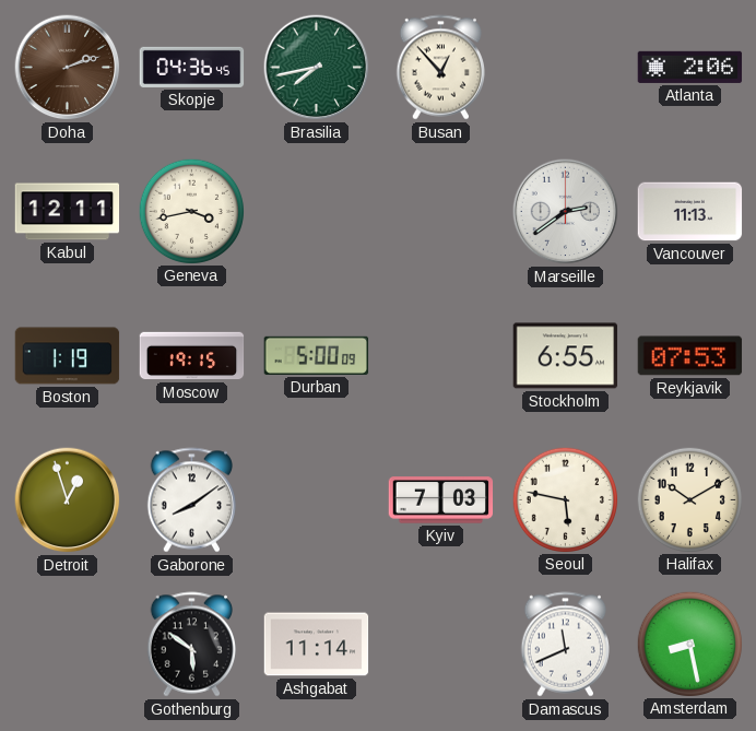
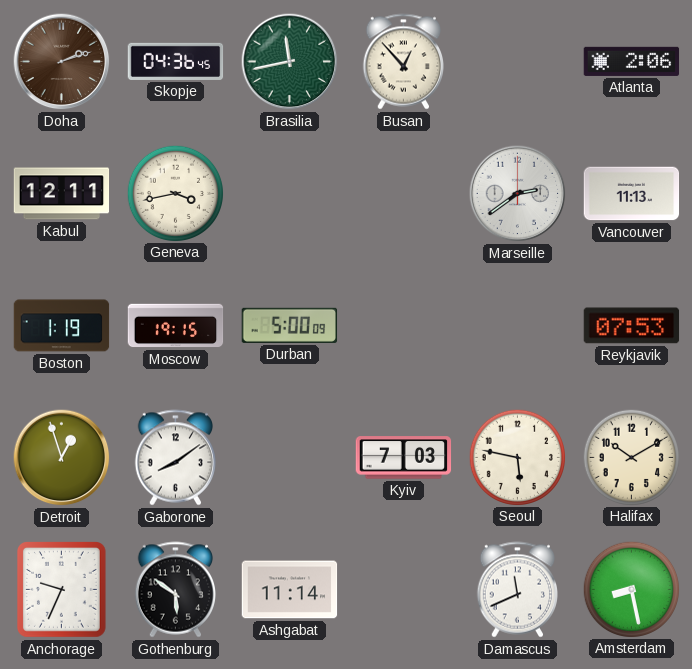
Brasilia: 7:43 -> 11:43 (290, 62)
Stockholm: 6:55 -> none (566, 356)
Anchorage: none -> 9:34 (62, 590)
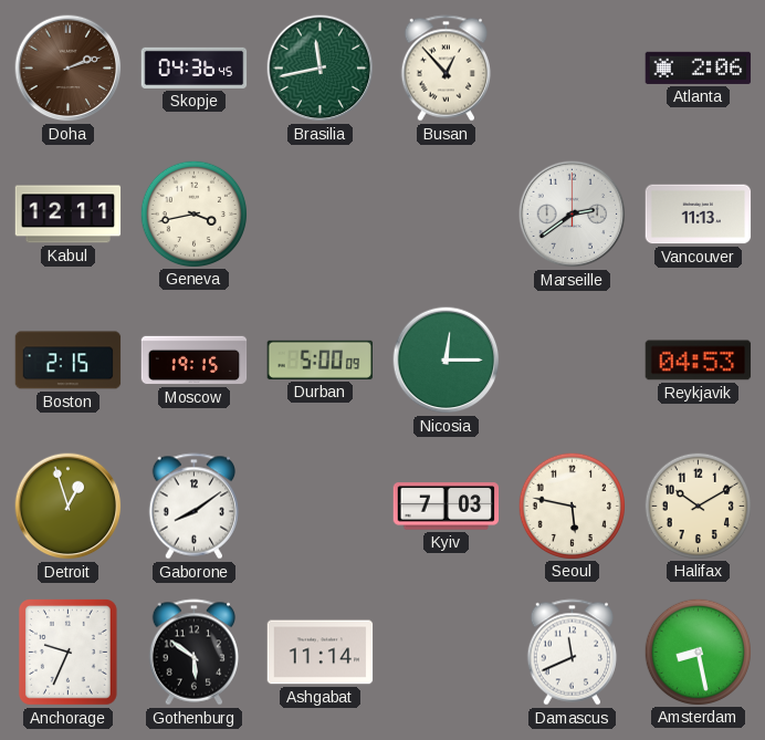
Boston: 1:19 -> 2:15 (69, 361)
Nicosia: none -> 12:15 (447, 361)
Reykjavik: 07:53 -> 04:53 (699, 361)
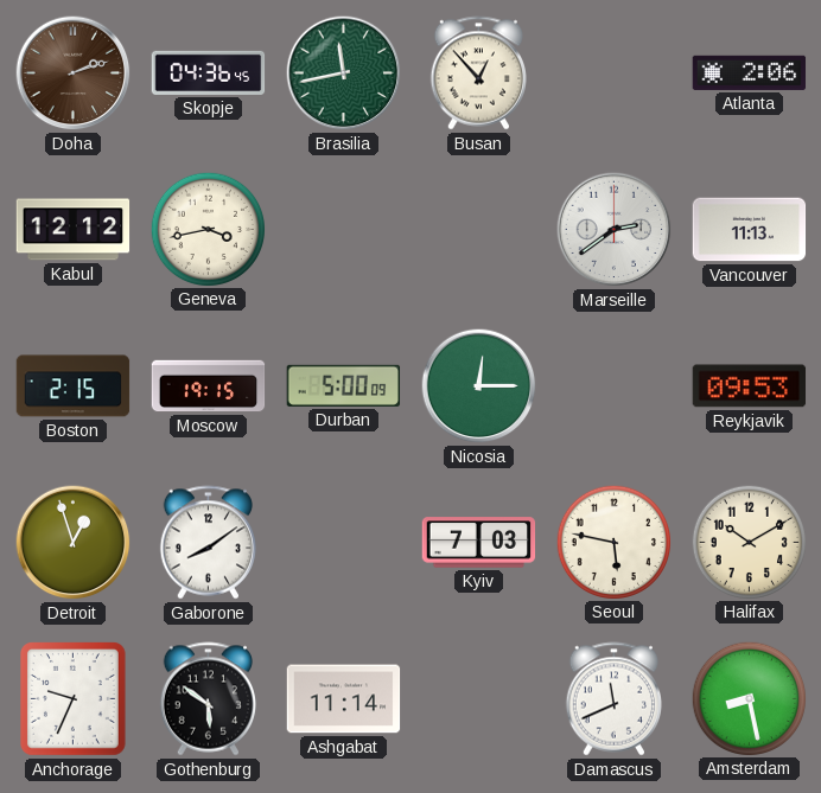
Kabul: 12:11 -> 12:12 (74, 230)
Reykjavik: 04:53 -> 09:53 (750, 386)
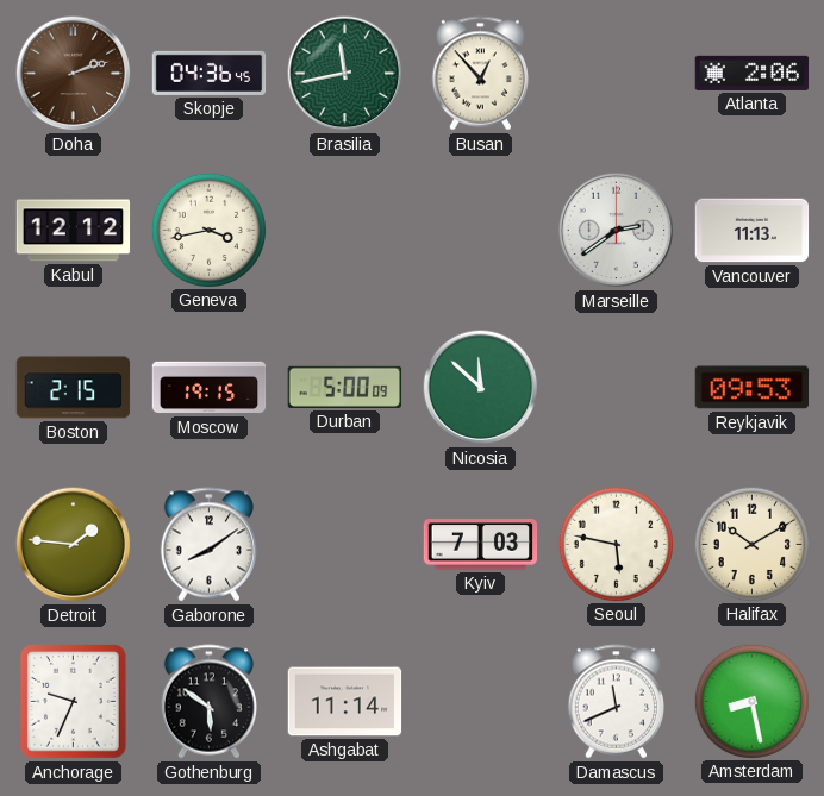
Nicosia: 12:15 -> 11:52 (481, 388)
Detroit: 12:57 -> 1:46 (74, 545)
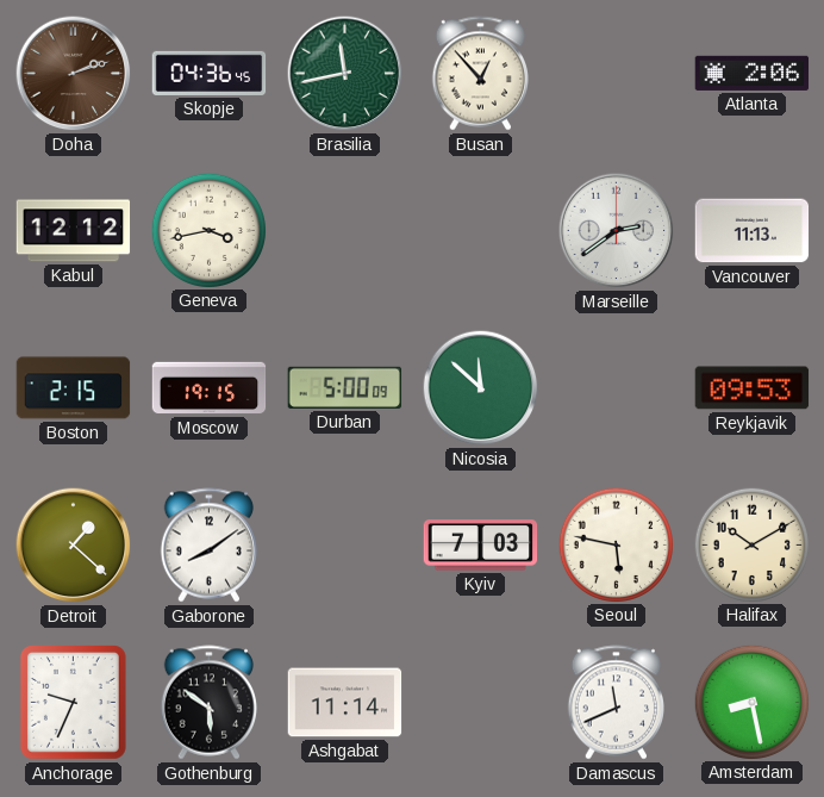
Detroit: 1:46 -> 1:22 (74, 546)
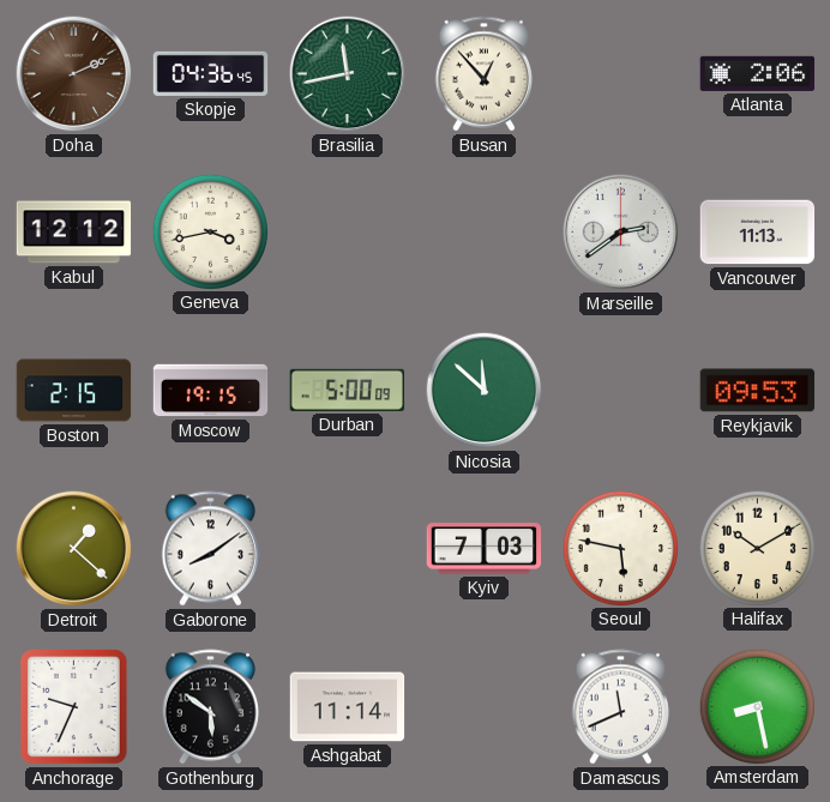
Doha: 2:12 -> 2:11 (74, 74)
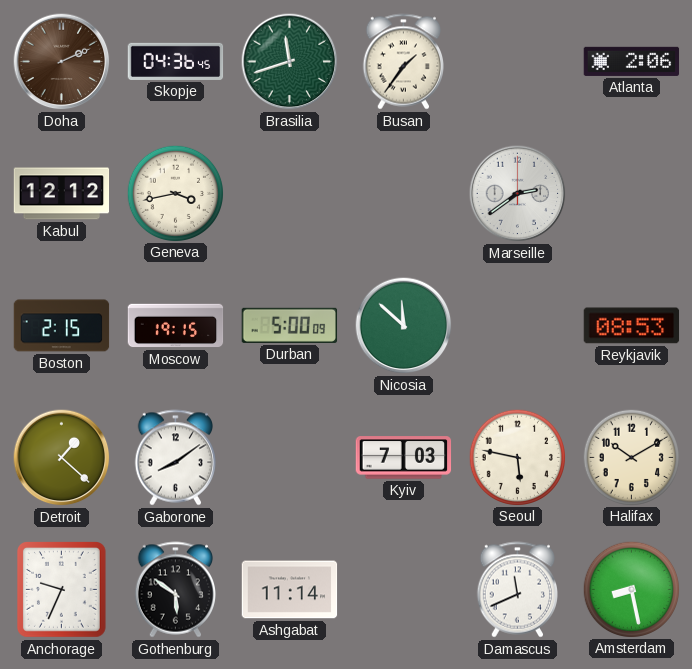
Brasilia: 11:43 -> 11:42 (290, 62)
Busan: 12:53 -> 1:36 (403, 62)
Vancouver: 11:13 -> none (758, 233)
Reykjavik: 09:53 -> 08:53 (632, 326)
